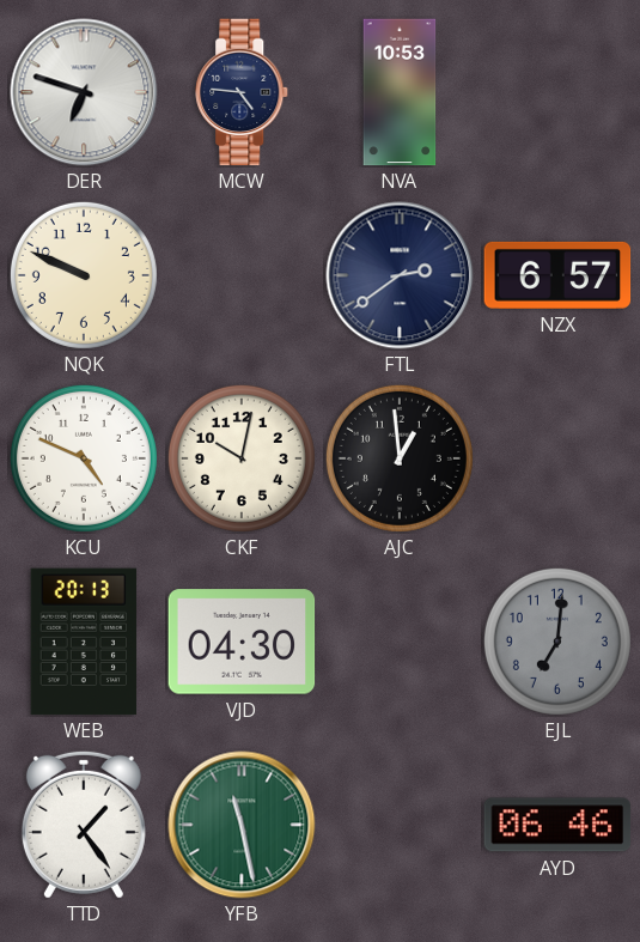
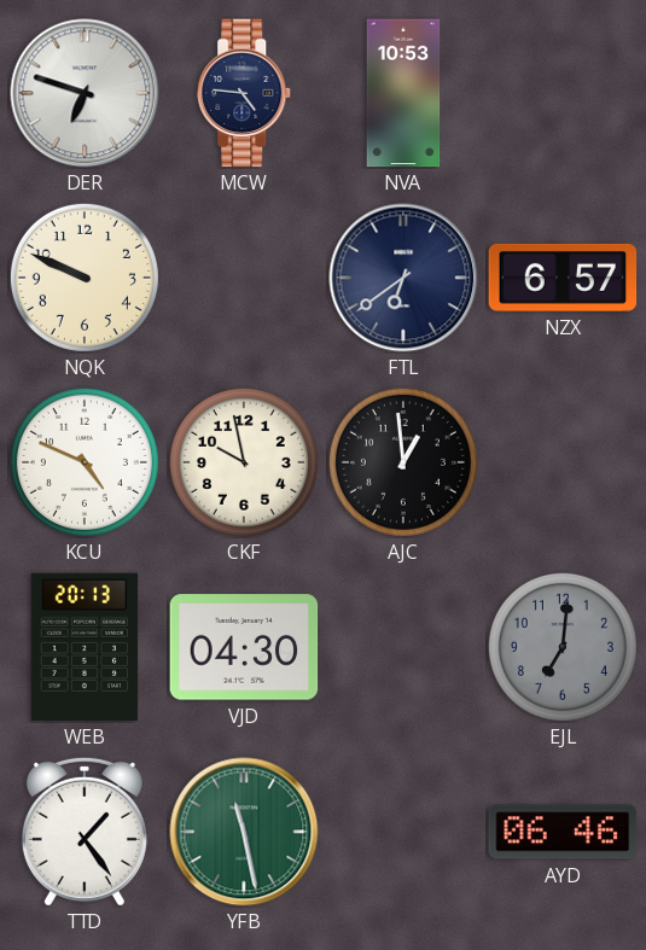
FTL: 2:39 -> 6:39 (403, 278)
CKF: 10:02 -> 9:58 (244, 462)
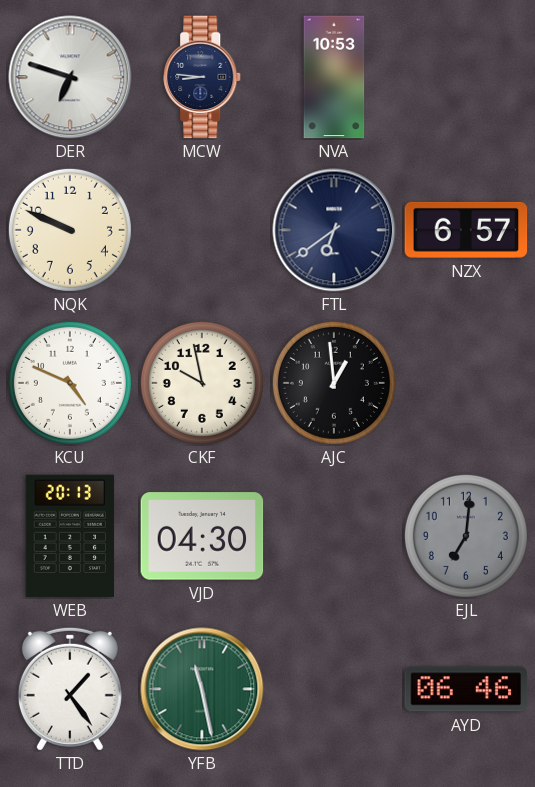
MCW: 4:46 -> 8:46 (203, 77)
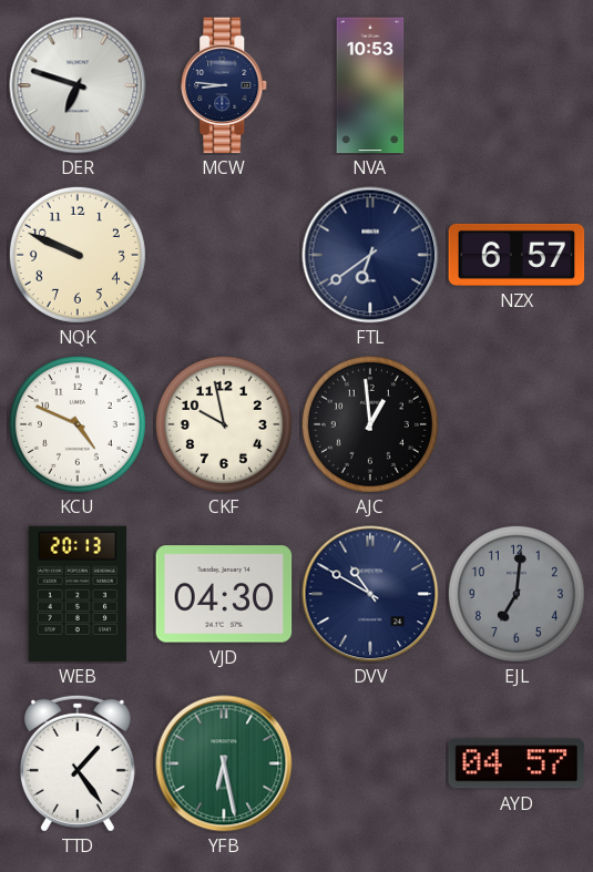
DVV: none -> 10:50 (370, 594)
YFB: 11:28 -> 6:28 (224, 763)
AYD: 06:46 -> 04:57 (517, 763)
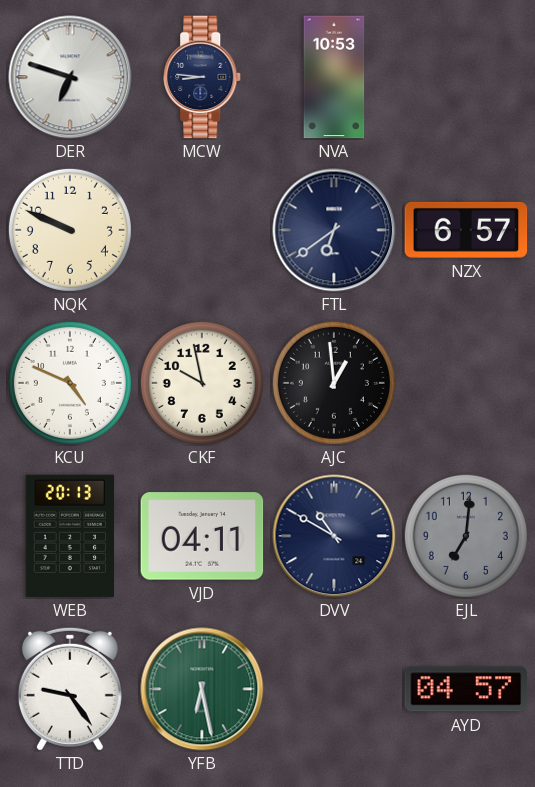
VJD: 04:30 -> 04:11 (202, 536)
TTD: 1:24 -> 9:24 (70, 689)
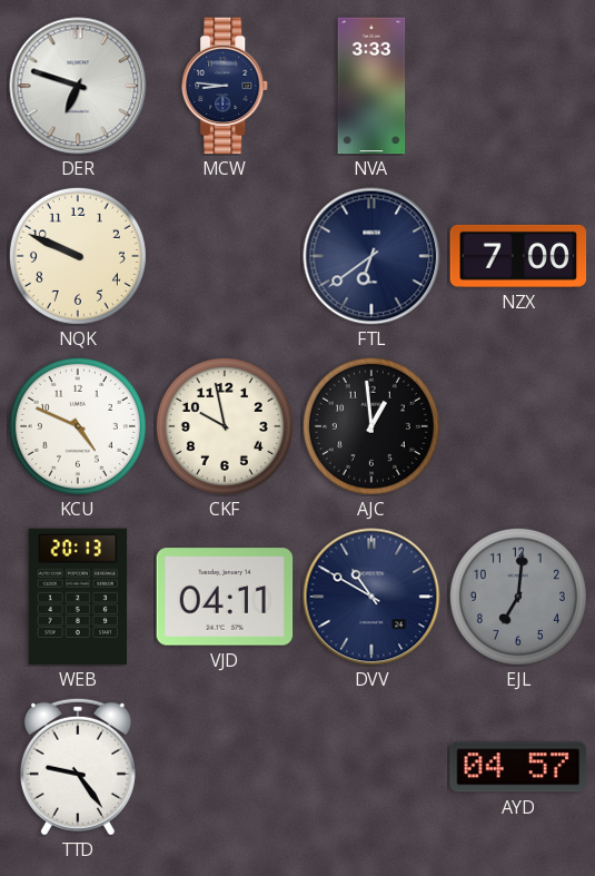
NVA: 10:53 -> 3:33 (371, 86)
NZX: 6:57 -> 7:00 (518, 256)
YFB: 6:28 -> none (202, 689)
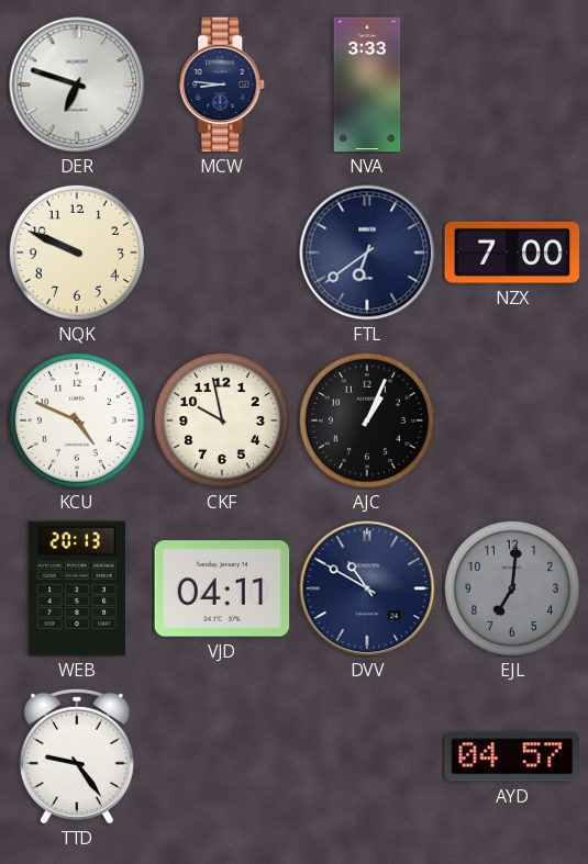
AJC: 12:59 -> 1:04 (367, 420)
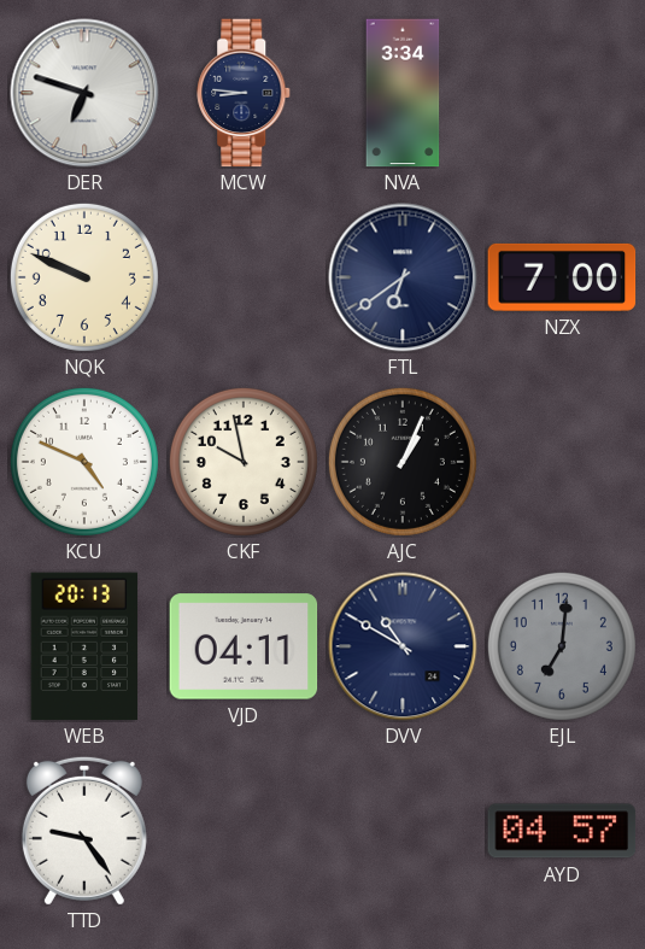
NVA: 3:33 -> 3:34 (403, 93)
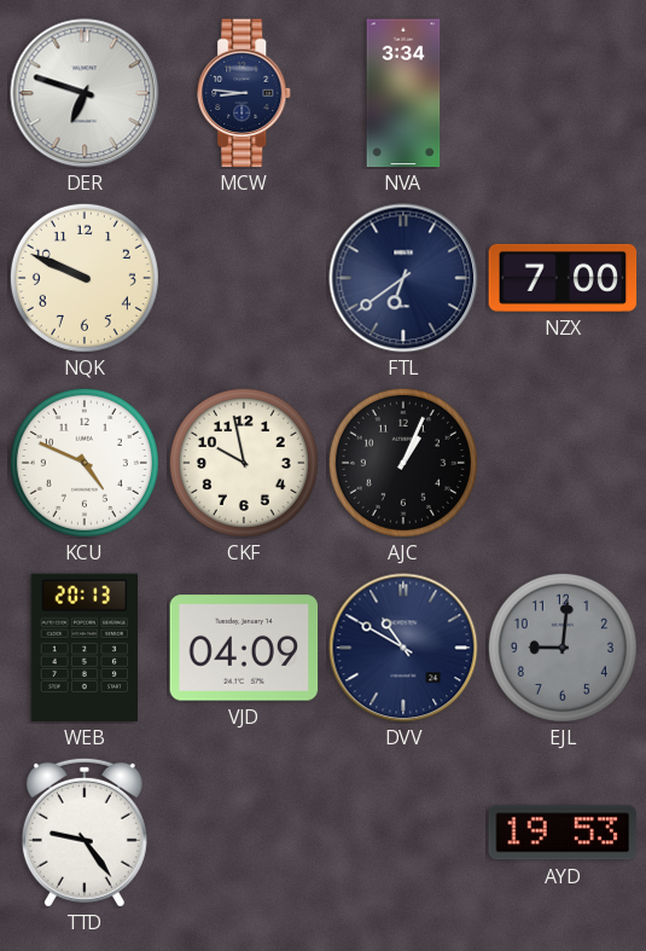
VJD: 04:11 -> 04:09 (244, 648)
EJL: 7:01 -> 9:01 (563, 648)
AYD: 04:57 -> 19:53 (563, 833)
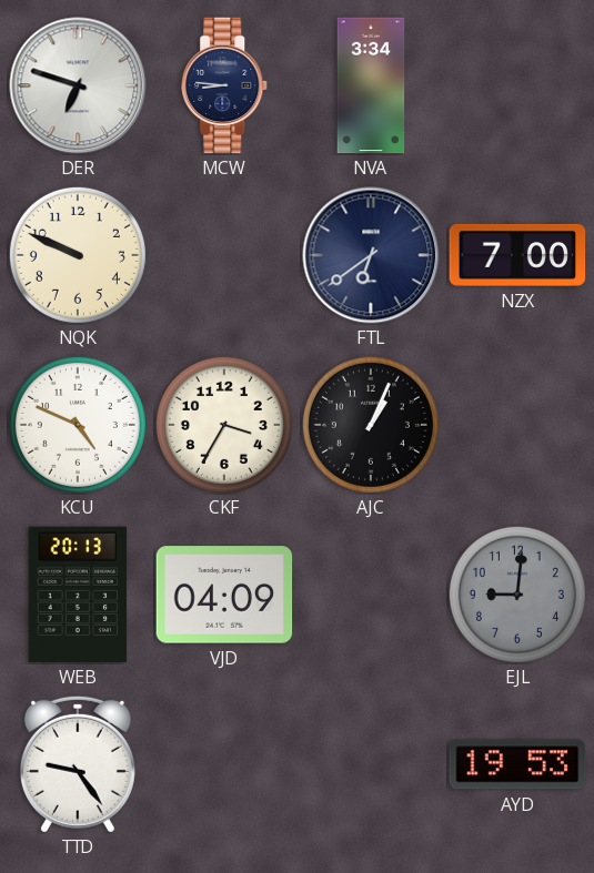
CKF: 9:58 -> 3:35 (224, 425)
DVV: 10:50 -> none (403, 648)
